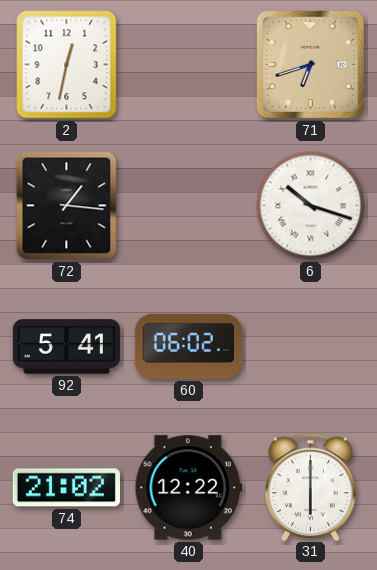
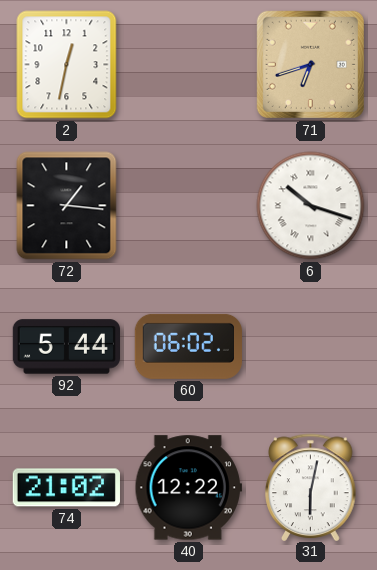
92: 5:41 -> 5:44 (66, 347)
31: 6:00 -> 6:02 (311, 487)
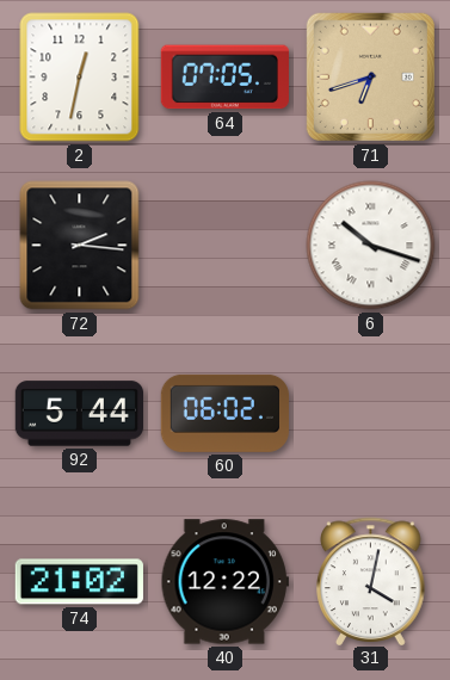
64: none -> 07:05 (224, 78)
72: 1:16 -> 2:16 (80, 246)
31: 6:02 -> 4:02 (371, 581)
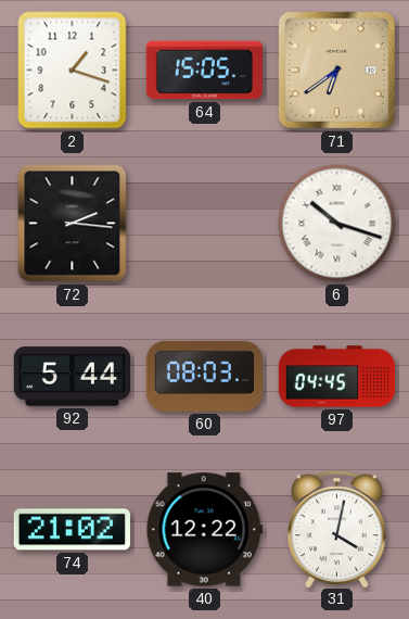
2: 12:32 -> 1:18 (73, 71)
64: 07:05 -> 15:05 (204, 71)
71: 6:42 -> 6:39 (336, 70)
60: 06:02 -> 08:03 (204, 376)
97: none -> 04:45 (336, 377)
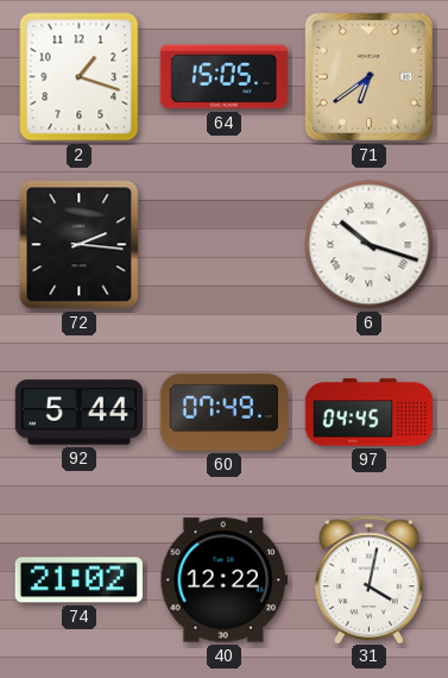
60: 08:03 -> 07:49 (223, 412)
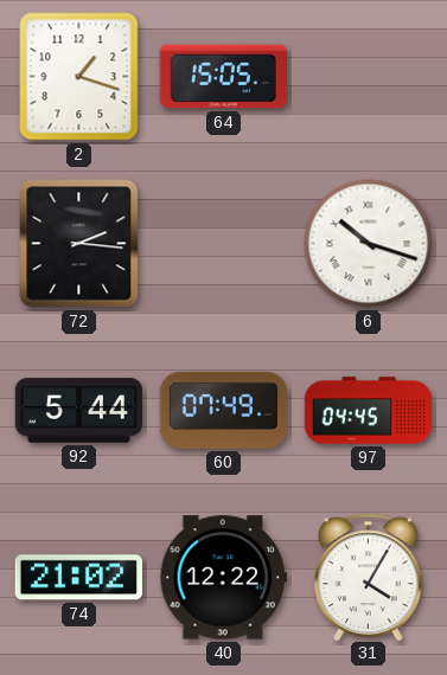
71: 6:39 -> none (368, 76)
31: 4:02 -> 4:05 (369, 577)
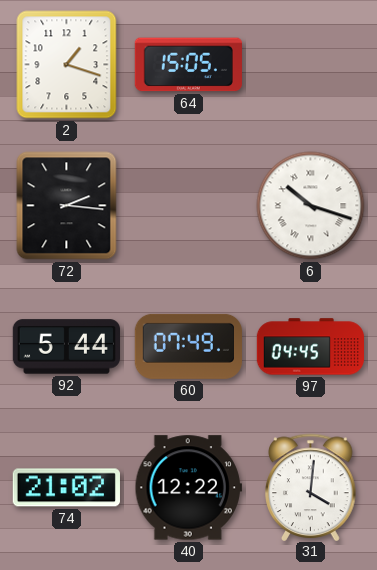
31: 4:05 -> 4:01 (311, 487)
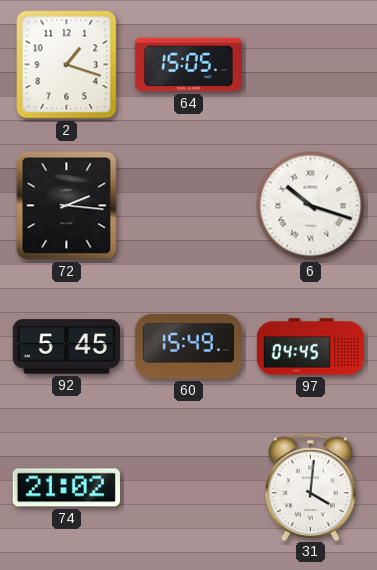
92: 5:44 -> 5:45 (66, 347)
60: 07:49 -> 15:49 (188, 346)
40: 12:22 -> none (188, 488)
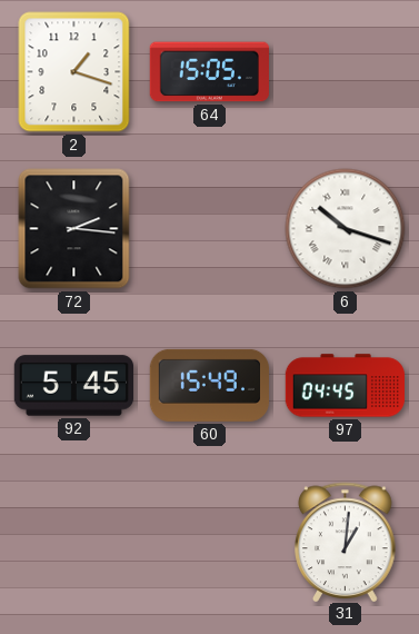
74: 21:02 -> none (66, 488)
31: 4:01 -> 1:01 (346, 542)
